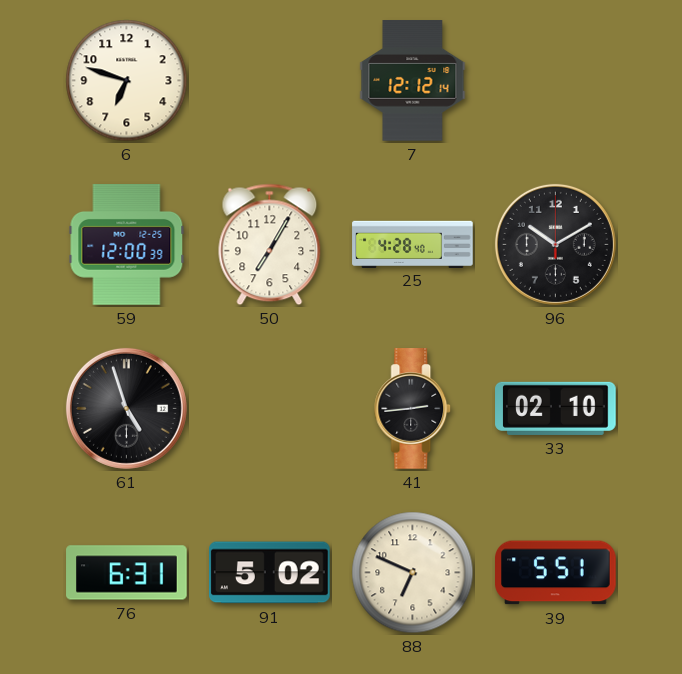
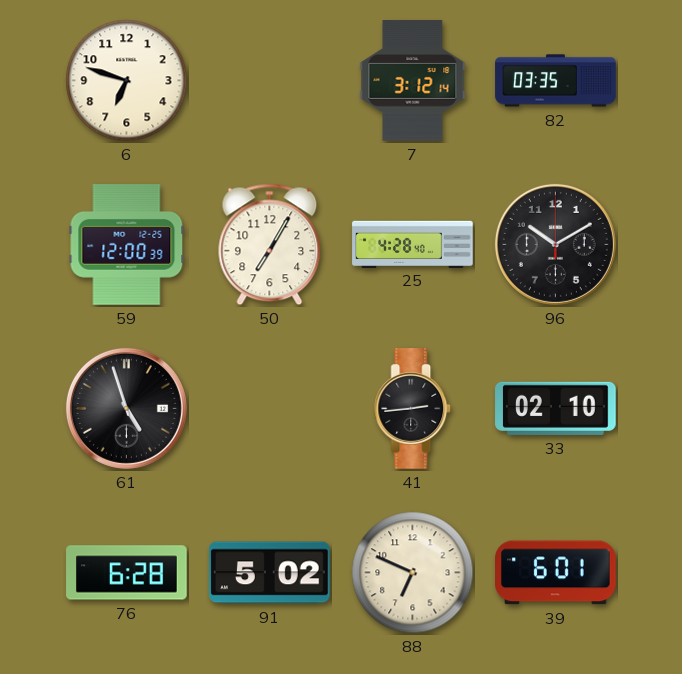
7: 12:12 -> 3:12 (413, 81)
82: none -> 03:35 (556, 81)
76: 6:31 -> 6:28 (127, 573)
39: 5:51 -> 6:01 (556, 573)
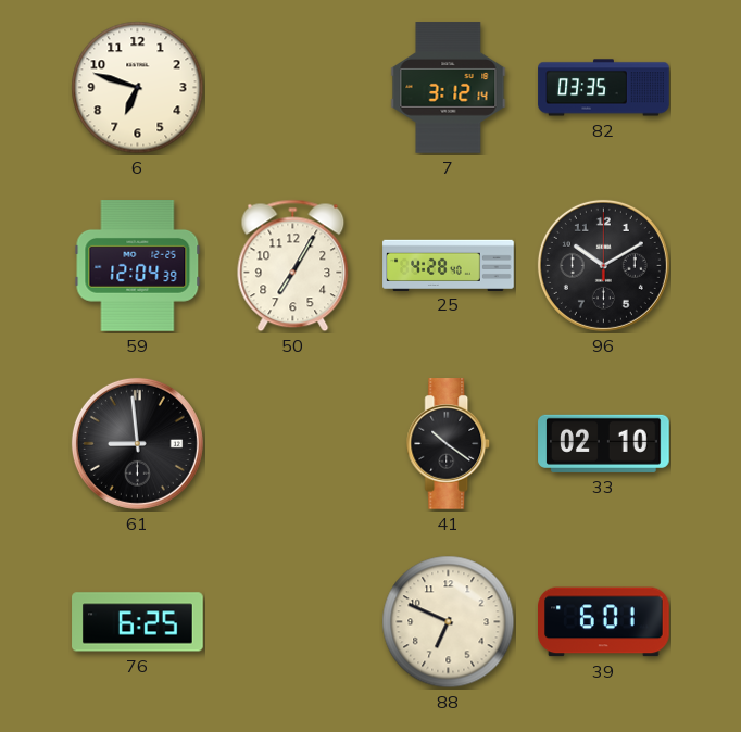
59: 12:00 -> 12:04 (138, 266)
61: 4:57 -> 8:59 (137, 443)
41: 2:44 -> 10:21 (449, 444)
76: 6:28 -> 6:25 (138, 622)
91: 5:02 -> none (270, 573)
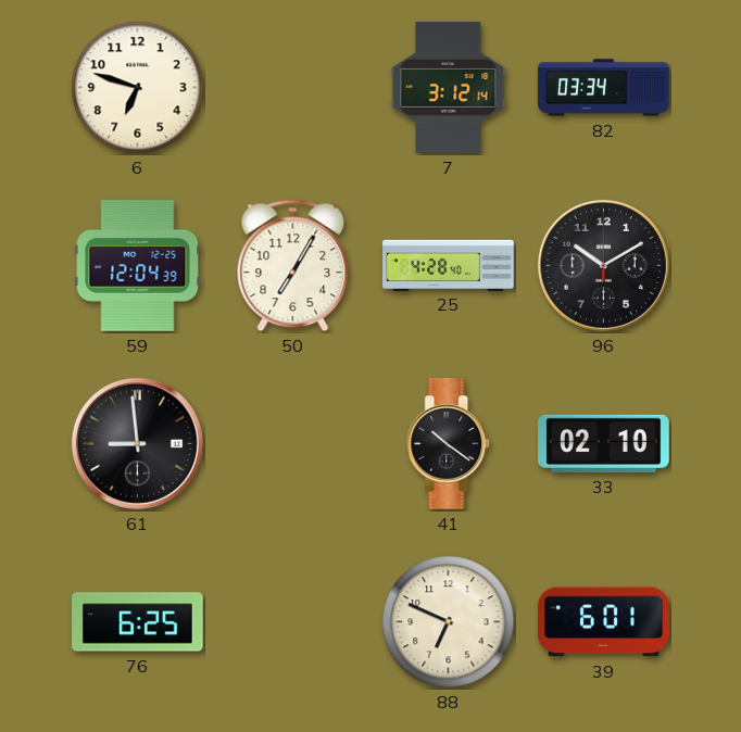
82: 03:35 -> 03:34 (604, 88)
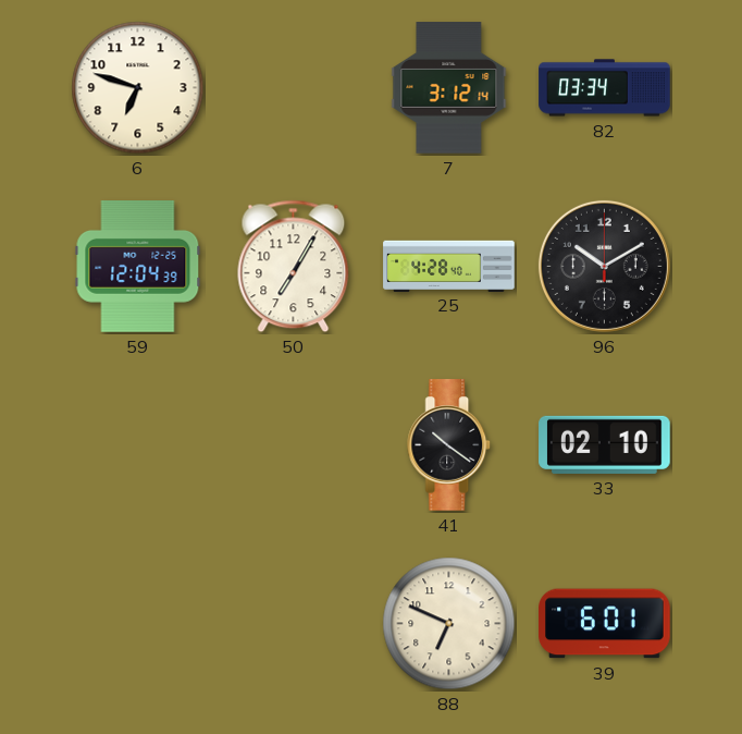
61: 8:59 -> none (137, 443)
76: 6:25 -> none (138, 622)
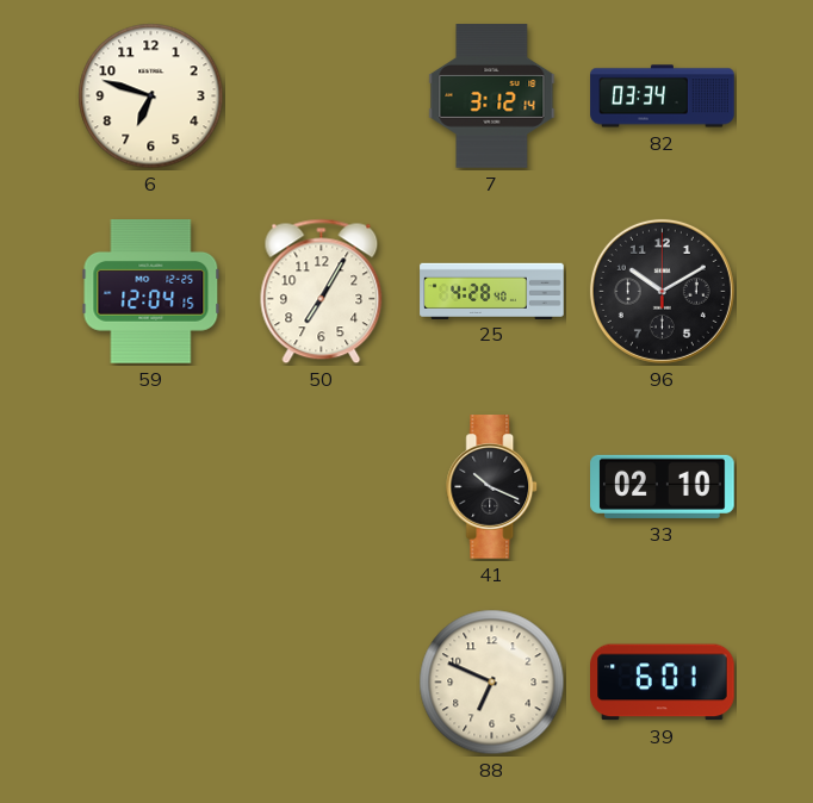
59: 12:04:39 -> 12:04:15 (151, 292)
41: 10:21 -> 10:19 (492, 487)
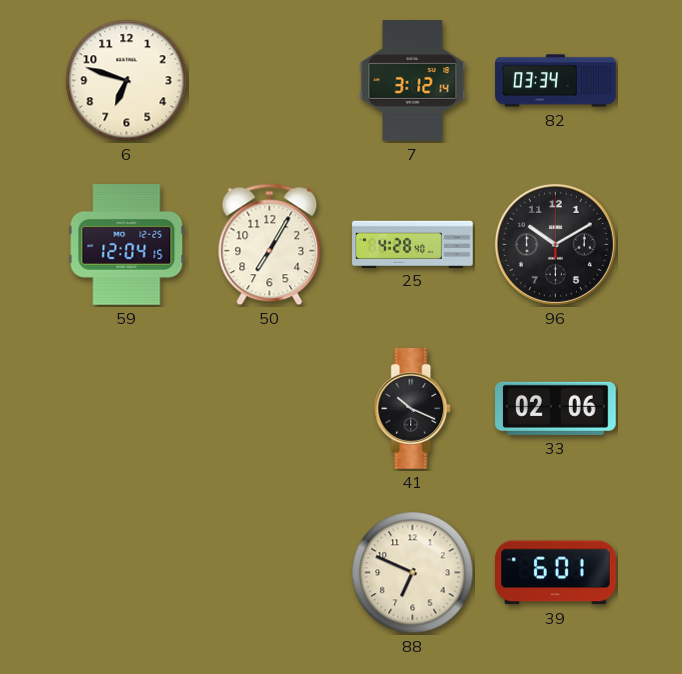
33: 02:10 -> 02:06 (556, 408)
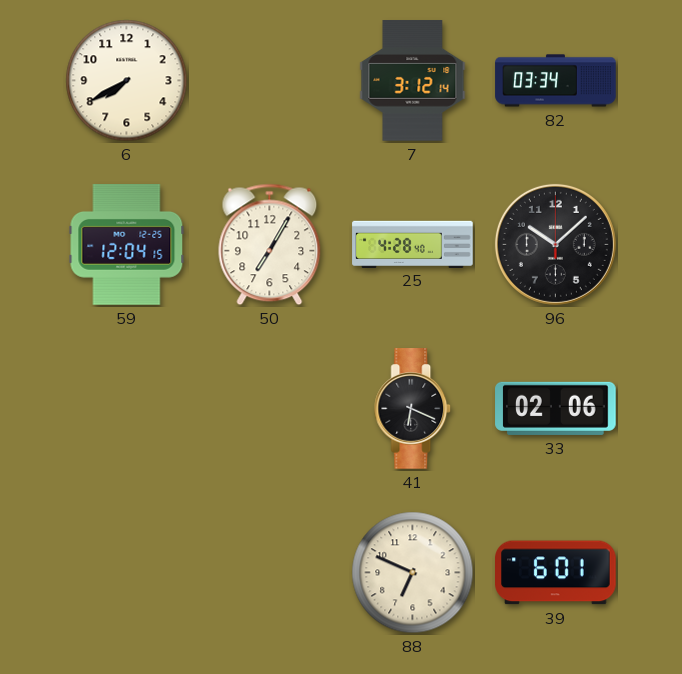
6: 6:48 -> 7:40 (127, 81)
96: 10:10 -> 10:08 (555, 244)
41: 10:19 -> 6:19 (413, 409)
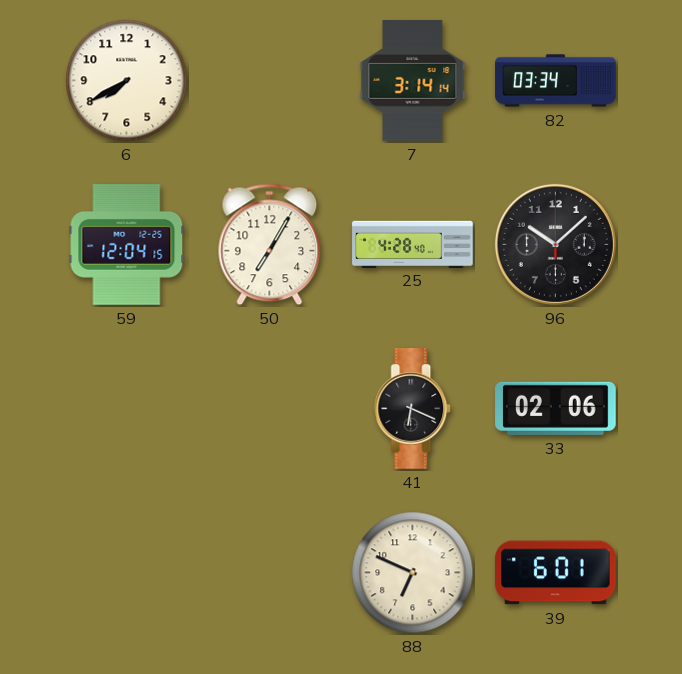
7: 3:12 -> 3:14 (413, 81)
